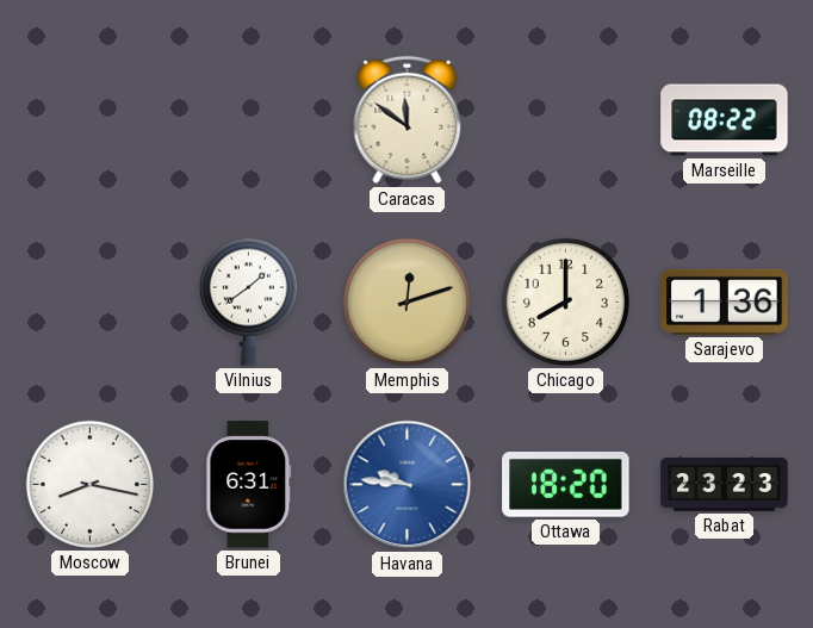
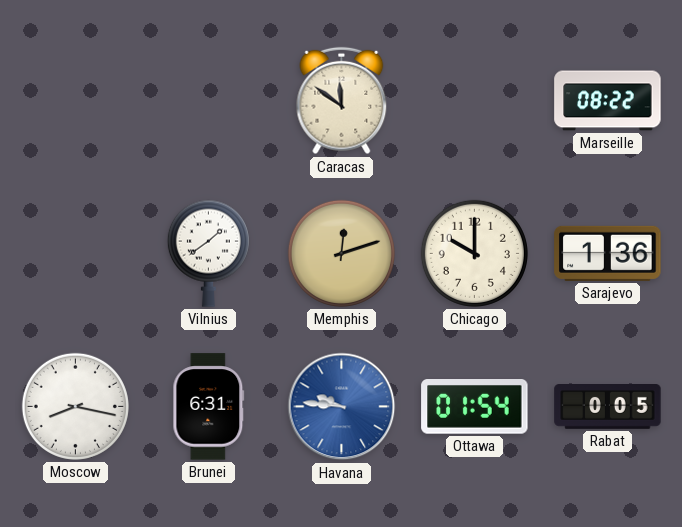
Chicago: 8:00 -> 10:00 (474, 253)
Ottawa: 18:20 -> 01:54 (475, 407)
Rabat: 23:23 -> 0:05 (608, 407)
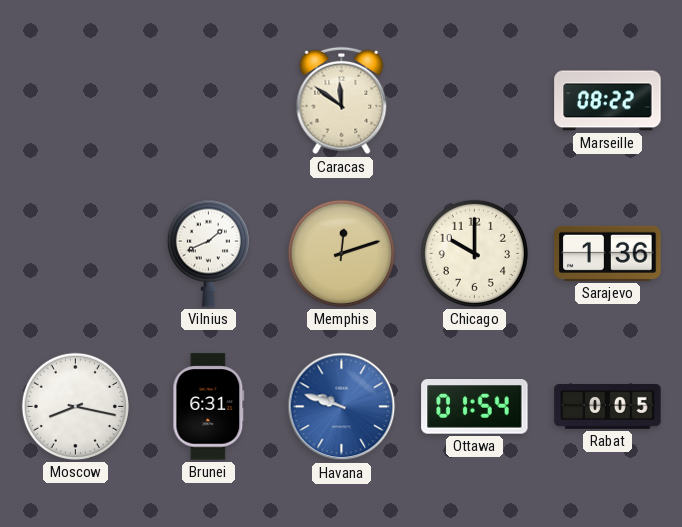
Vilnius: 1:39 -> 1:41 (208, 253)
Havana: 9:46 -> 9:48 (342, 407)
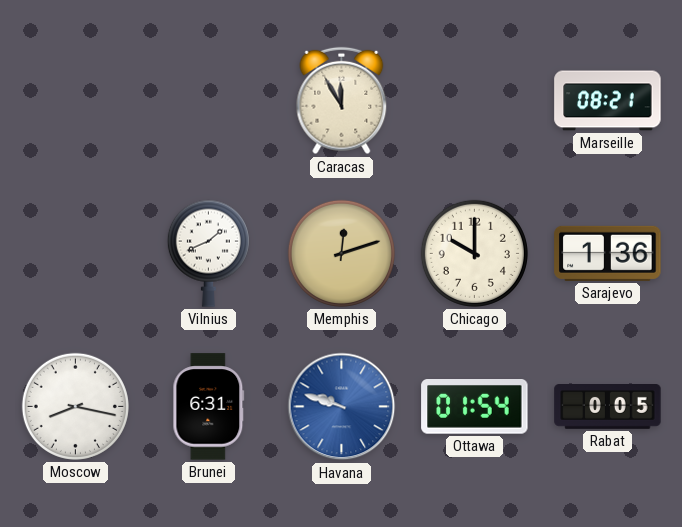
Caracas: 11:51 -> 11:55 (342, 101)
Marseille: 08:22 -> 08:21 (608, 101)
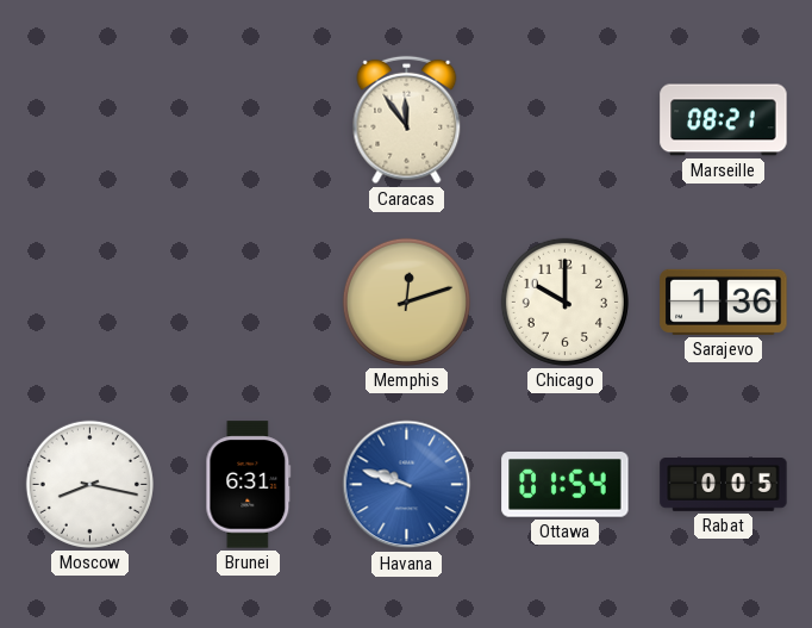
Caracas: 11:55 -> 11:54 (407, 120)
Vilnius: 1:41 -> none (208, 253)
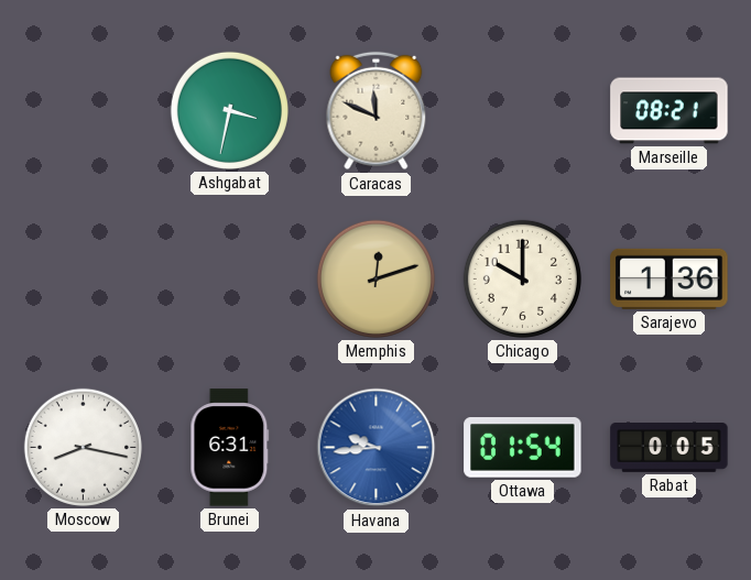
Ashgabat: none -> 3:32 (229, 110)
Caracas: 11:54 -> 11:49 (377, 111)
Havana: 9:48 -> 9:44 (377, 448)
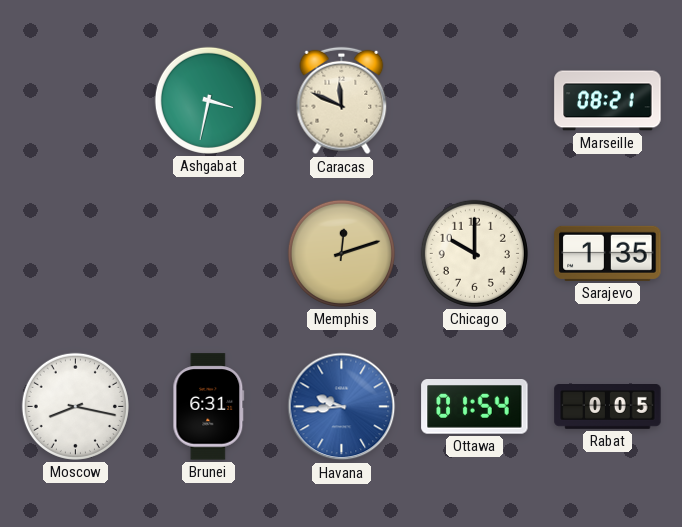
Sarajevo: 1:36 -> 1:35 (608, 253)
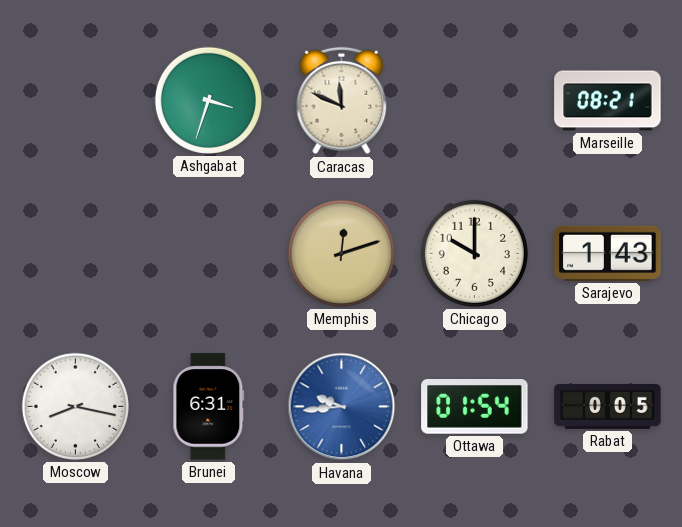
Ashgabat: 3:32 -> 3:33 (208, 100)
Sarajevo: 1:35 -> 1:43 (608, 253)
